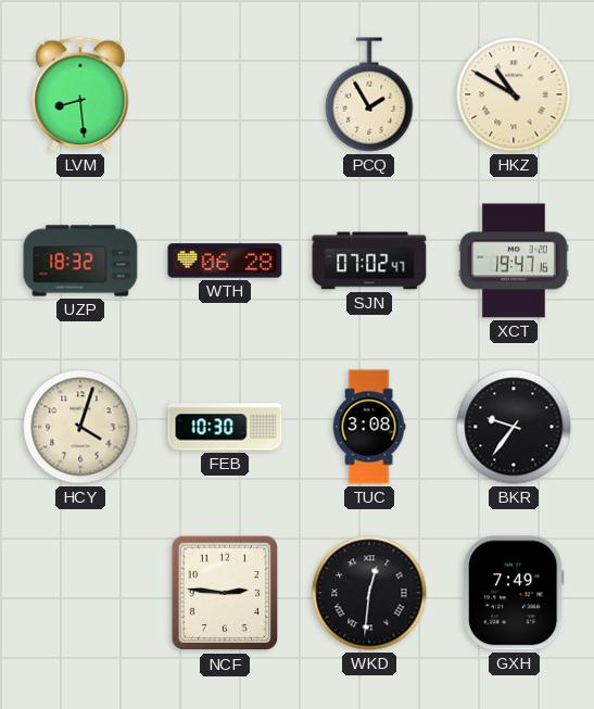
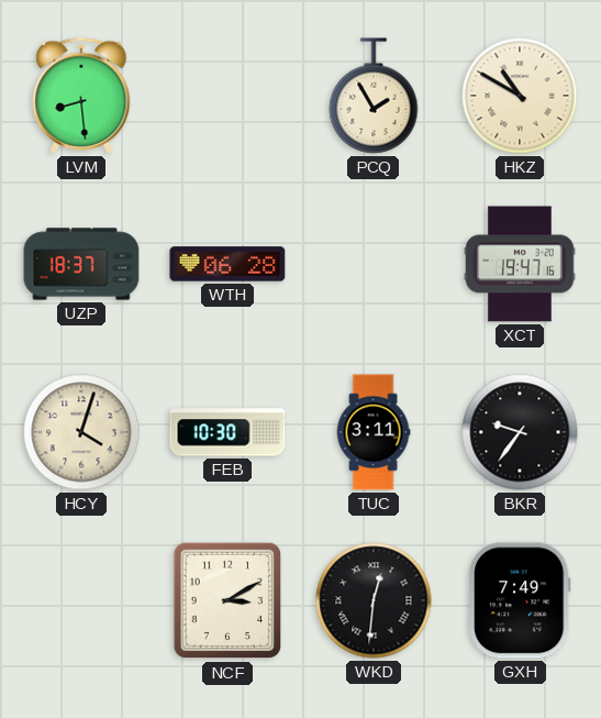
UZP: 18:32 -> 18:37 (81, 264)
SJN: 07:02 -> none (369, 261)
TUC: 3:08 -> 3:11 (374, 432)
NCF: 2:46 -> 3:10 (226, 600)
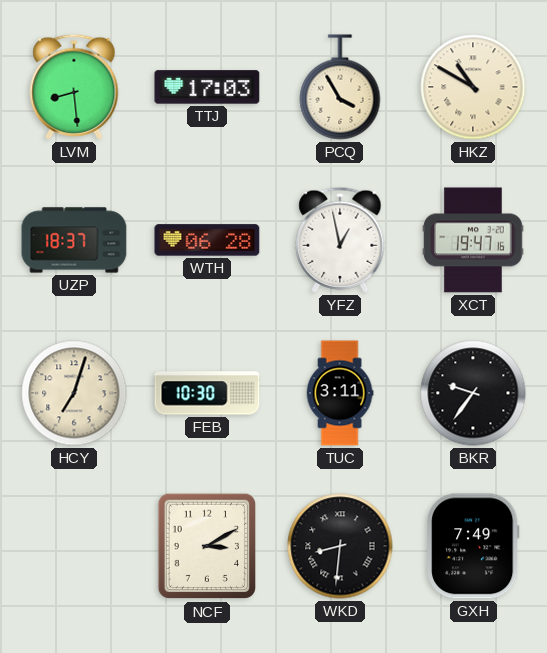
TTJ: none -> 17:03 (207, 87)
PCQ: 1:55 -> 3:55 (340, 87)
YFZ: none -> 12:58 (340, 240)
HCY: 4:03 -> 7:03 (74, 393)
WKD: 12:31 -> 8:31 (340, 546)
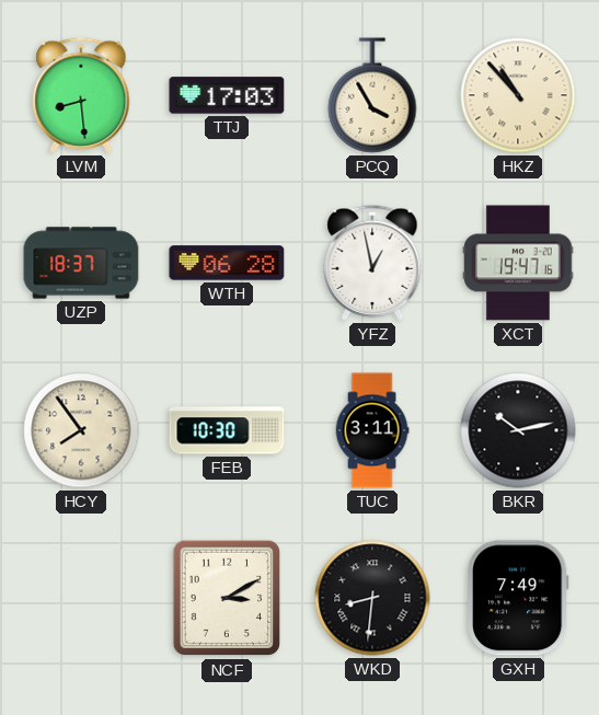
HKZ: 10:50 -> 10:53 (518, 95)
HCY: 7:03 -> 7:54 (81, 430)
BKR: 9:36 -> 10:13 (518, 430)
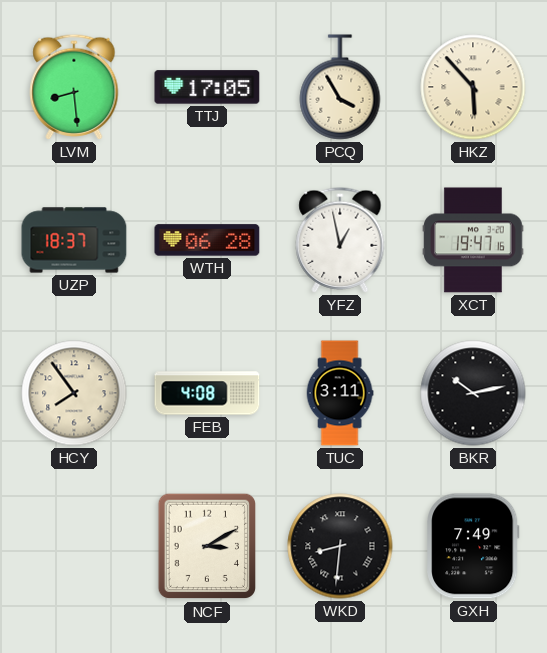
TTJ: 17:03 -> 17:05 (207, 87)
HKZ: 10:53 -> 5:53 (473, 87)
FEB: 10:30 -> 4:08 (207, 393)
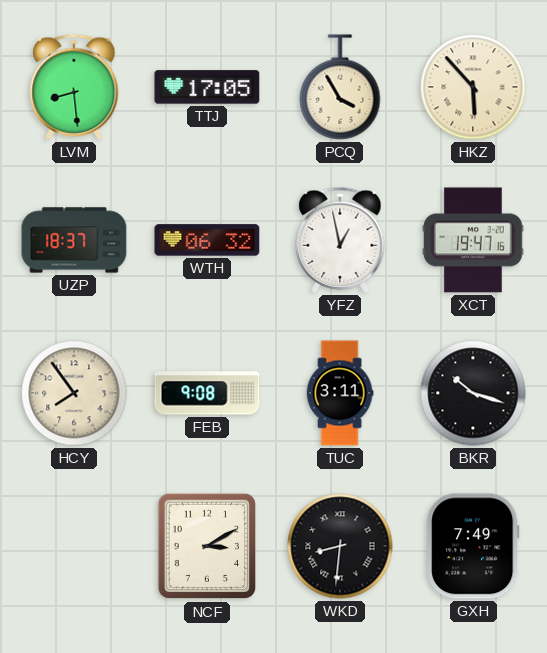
WTH: 06:28 -> 06:32 (207, 240)
FEB: 4:08 -> 9:08 (207, 393)
BKR: 10:13 -> 10:18 (473, 393)
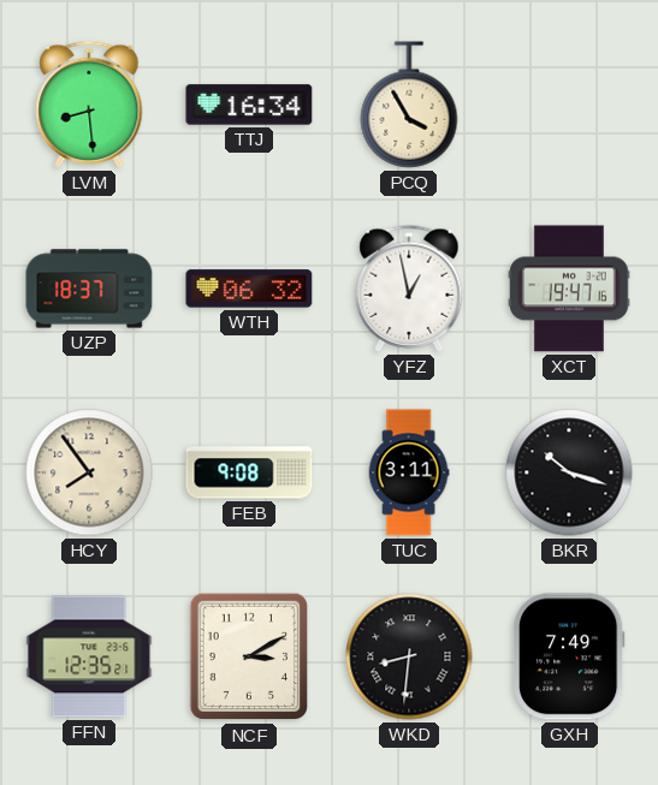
TTJ: 17:05 -> 16:34 (249, 105)
HKZ: 5:53 -> none (473, 87)
FFN: none -> 12:35 (89, 656)
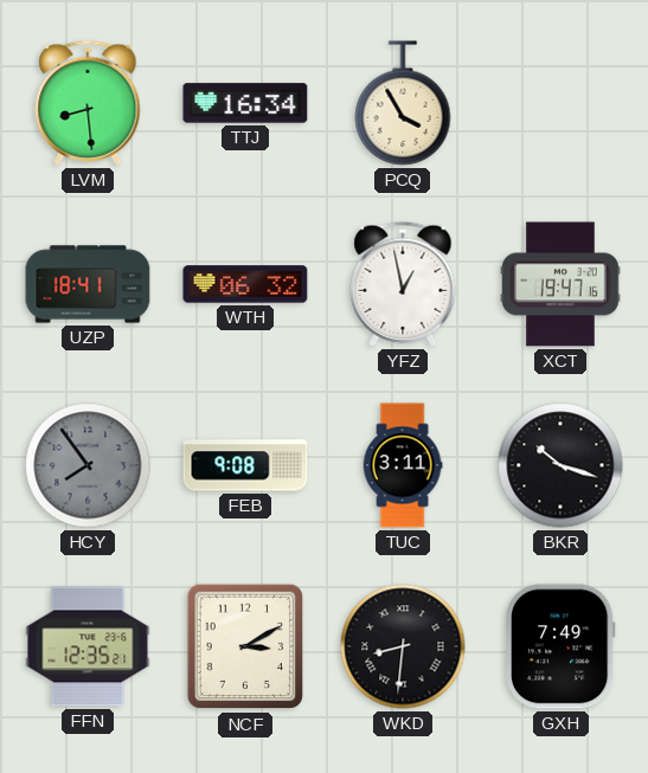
UZP: 18:37 -> 18:41 (88, 284)
HCY dial: cream -> grey (88, 465)
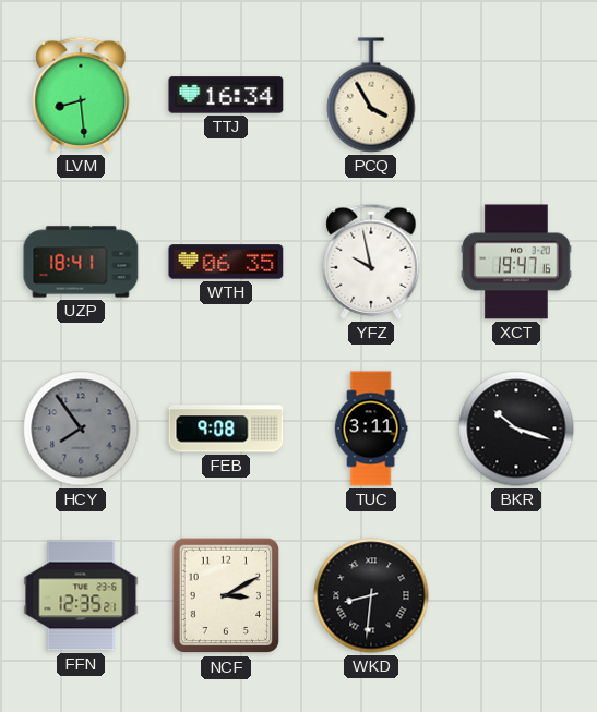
WTH: 06:32 -> 06:35 (226, 262)
YFZ: 12:58 -> 9:58 (371, 262)
GXH: 7:49 -> none (560, 646)
